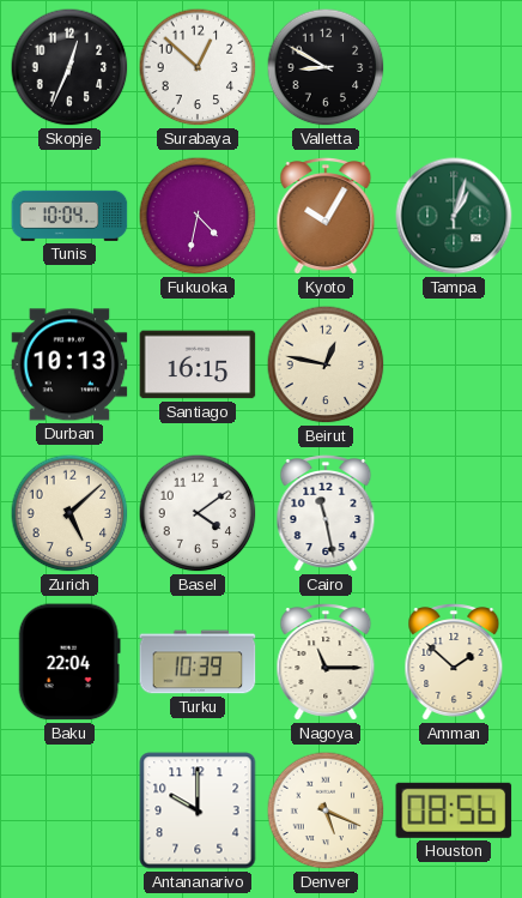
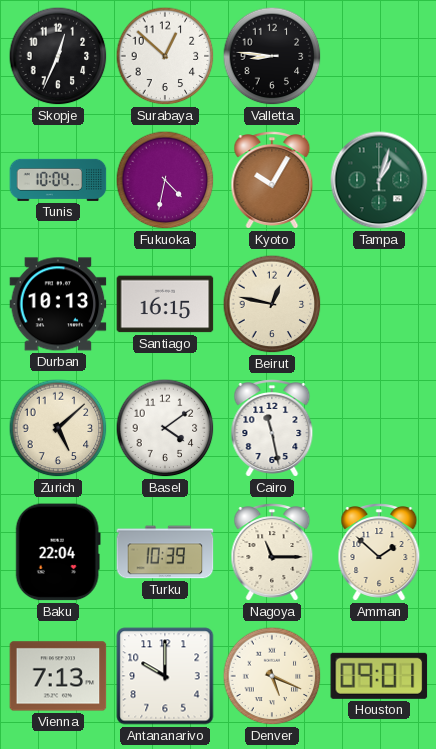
Valletta: 8:50 -> 8:46 (272, 56)
Vienna: none -> 7:13 (58, 676)
Houston: 08:56 -> 09:01 (379, 676)
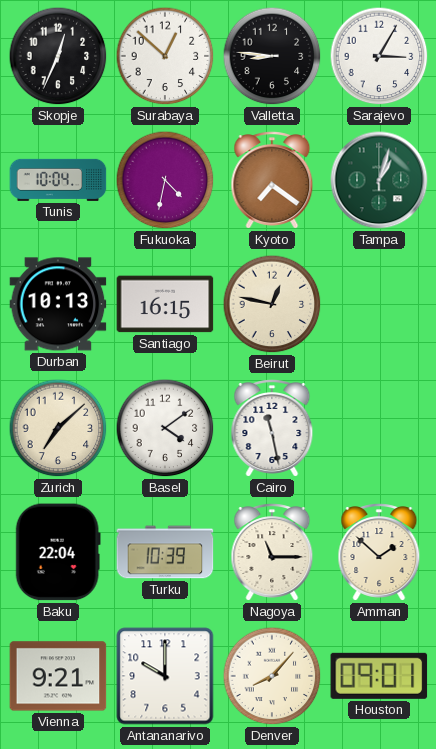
Sarajevo: none -> 3:05 (379, 56)
Kyoto: 10:05 -> 7:21 (272, 180)
Zurich: 5:08 -> 7:08 (58, 428)
Vienna: 7:13 -> 9:21 (58, 676)
Denver: 5:19 -> 8:07 (272, 676)
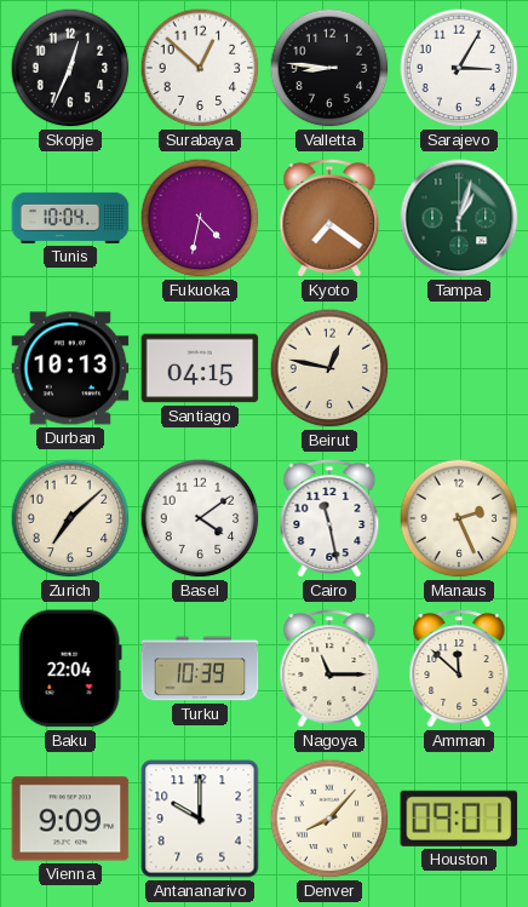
Santiago: 16:15 -> 04:15 (200, 368)
Manaus: none -> 2:26 (459, 518)
Amman: 1:52 -> 11:52 (459, 668)
Vienna: 9:21 -> 9:09 (70, 819)
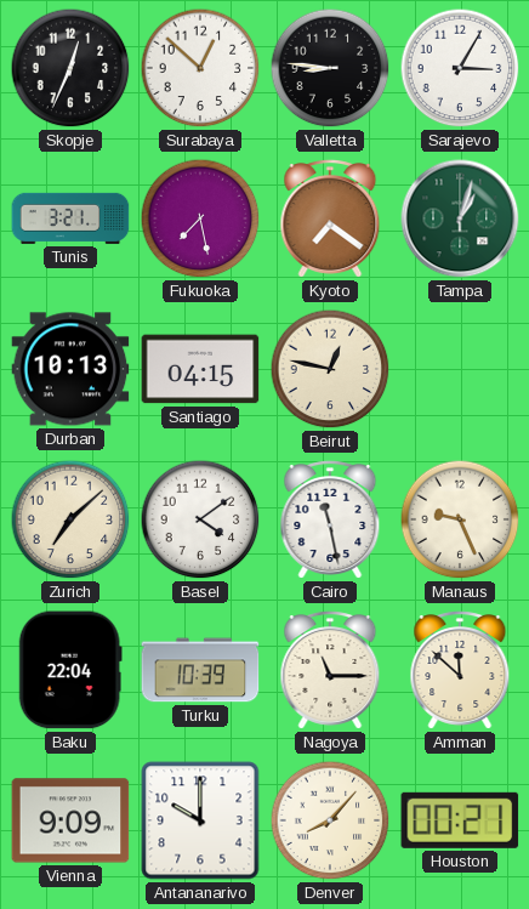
Tunis: 10:04 -> 3:21 (70, 218)
Fukuoka: 4:32 -> 7:28 (200, 218)
Manaus: 2:26 -> 9:26 (460, 519)
Houston: 09:01 -> 00:21 (460, 820)
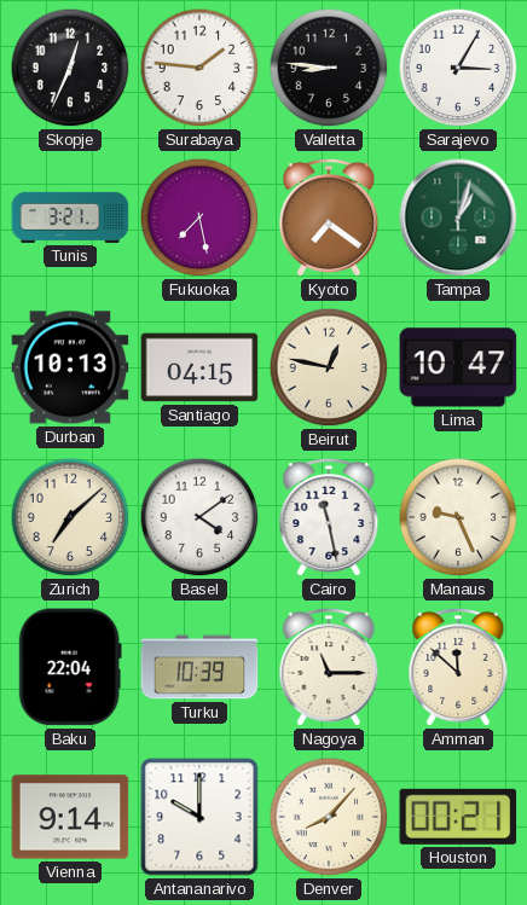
Surabaya: 12:52 -> 1:46 (199, 68)
Lima: none -> 10:47 (458, 367)
Vienna: 9:09 -> 9:14 (70, 817)
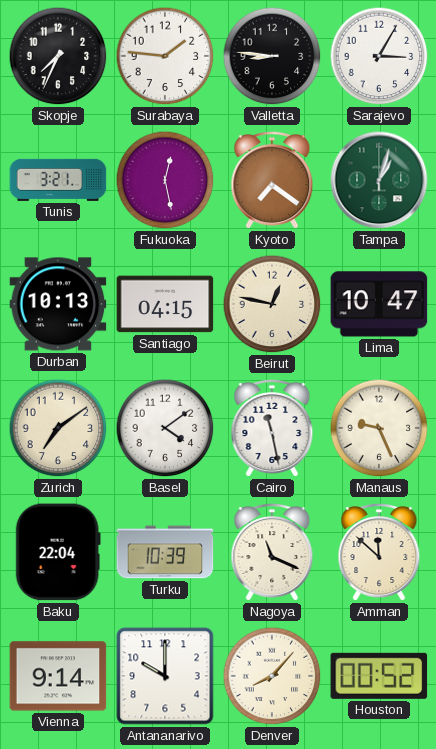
Skopje: 12:34 -> 7:34 (58, 56)
Fukuoka: 7:28 -> 12:28 (165, 180)
Zurich: 7:08 -> 7:09 (58, 428)
Nagoya: 11:15 -> 11:19 (272, 552)
Houston: 00:21 -> 00:52 (379, 676)
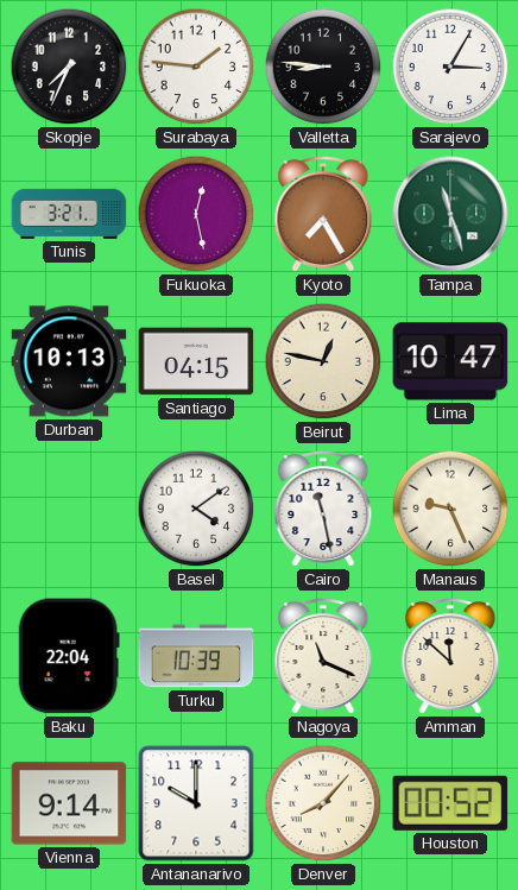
Kyoto: 7:21 -> 7:25 (323, 214)
Tampa: 1:03 -> 11:27 (450, 214)
Zurich: 7:09 -> none (58, 428)
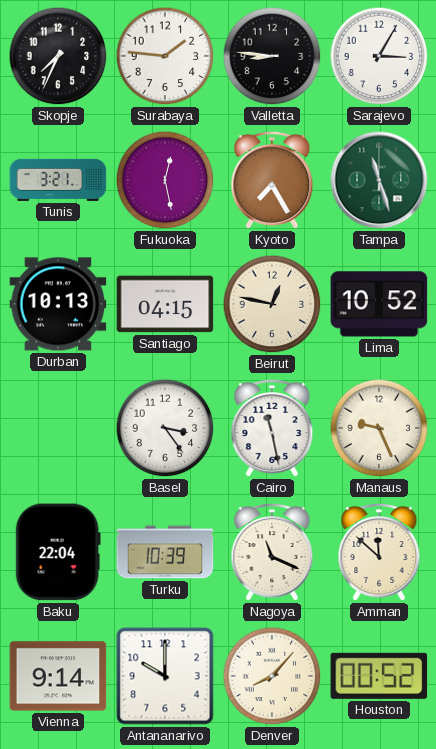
Lima: 10:47 -> 10:52 (379, 304)
Basel: 4:09 -> 3:24 (165, 428)
